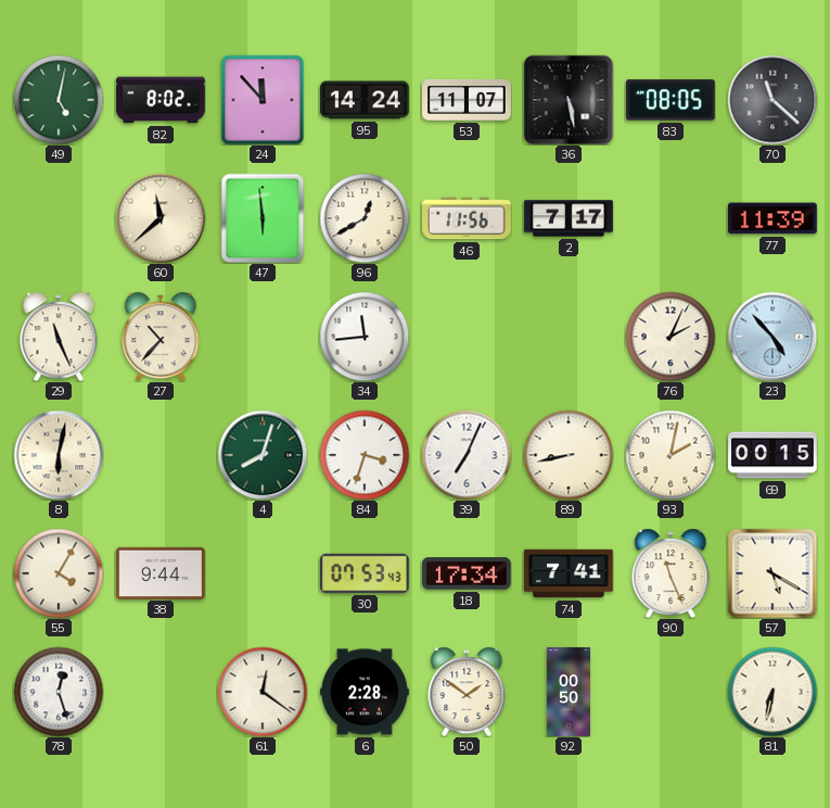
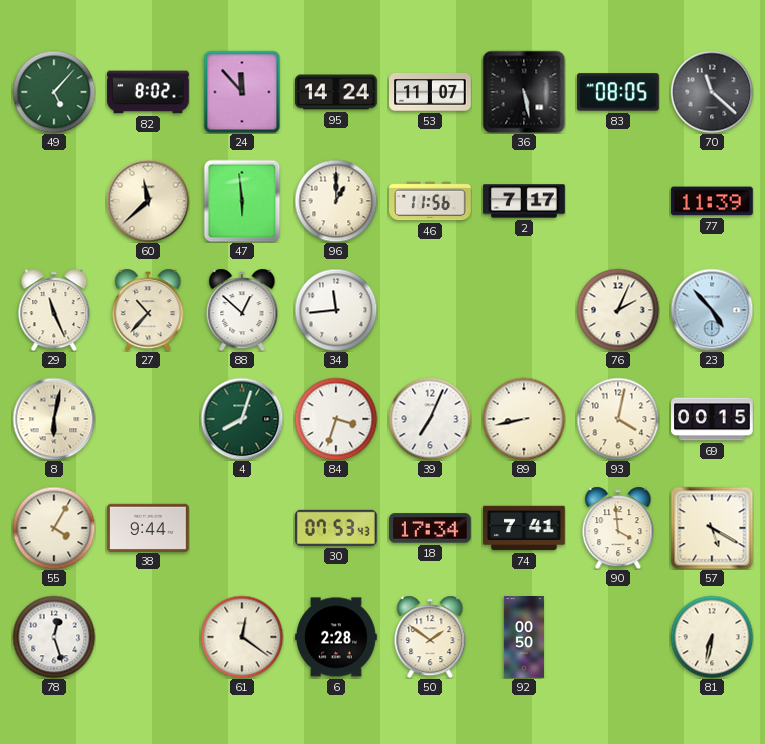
49: 5:02 -> 5:07 (54, 92)
96: 12:40 -> 1:00 (336, 201)
88: none -> 12:52 (242, 310)
93: 2:02 -> 4:02 (618, 419)
90: 11:26 -> 3:59 (618, 528)
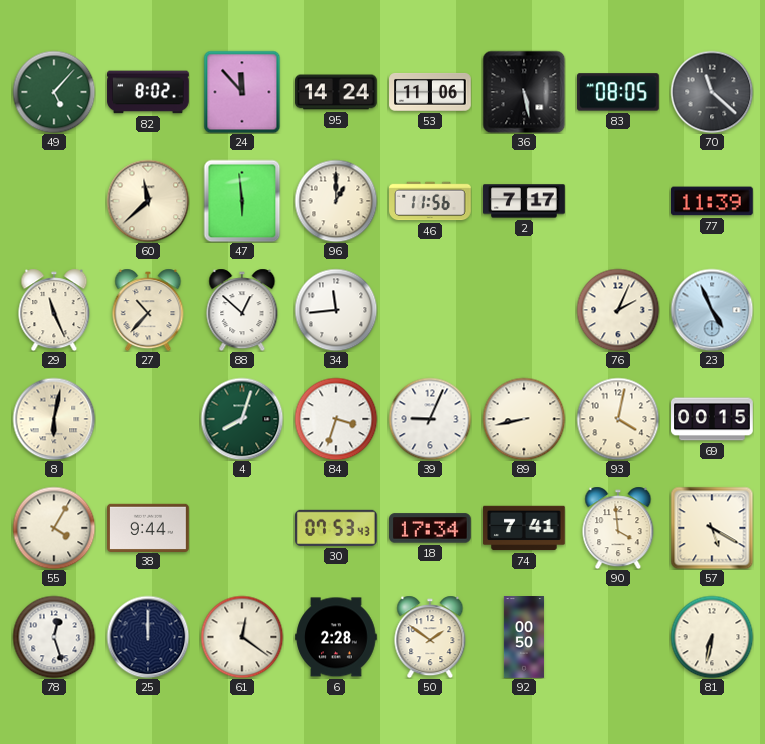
53: 11:07 -> 11:06 (430, 92)
23: 4:53 -> 4:56 (712, 310)
39: 7:04 -> 9:04 (430, 419)
25: none -> 12:00 (148, 637)
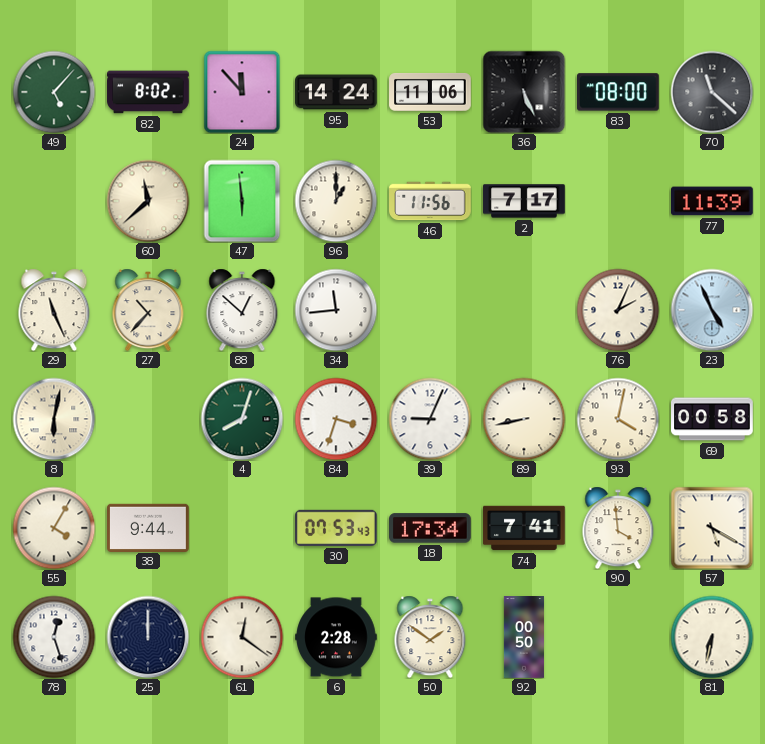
36: 5:28 -> 5:26 (524, 92)
83: 08:05 -> 08:00 (619, 92)
69: 00:15 -> 00:58 (712, 419)
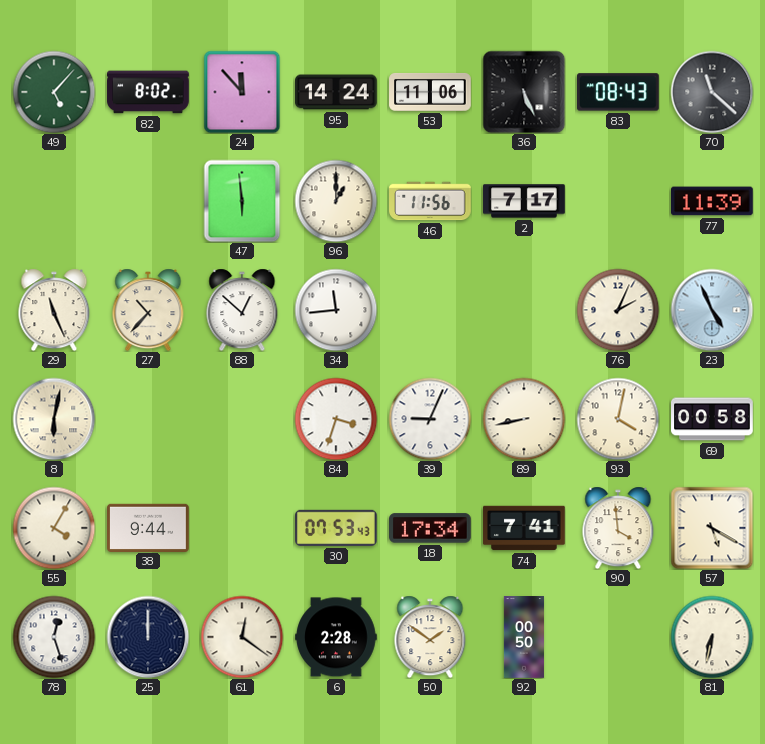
83: 08:00 -> 08:43 (619, 92)
60: 11:38 -> none (148, 201)
4: 8:03 -> none (242, 419)
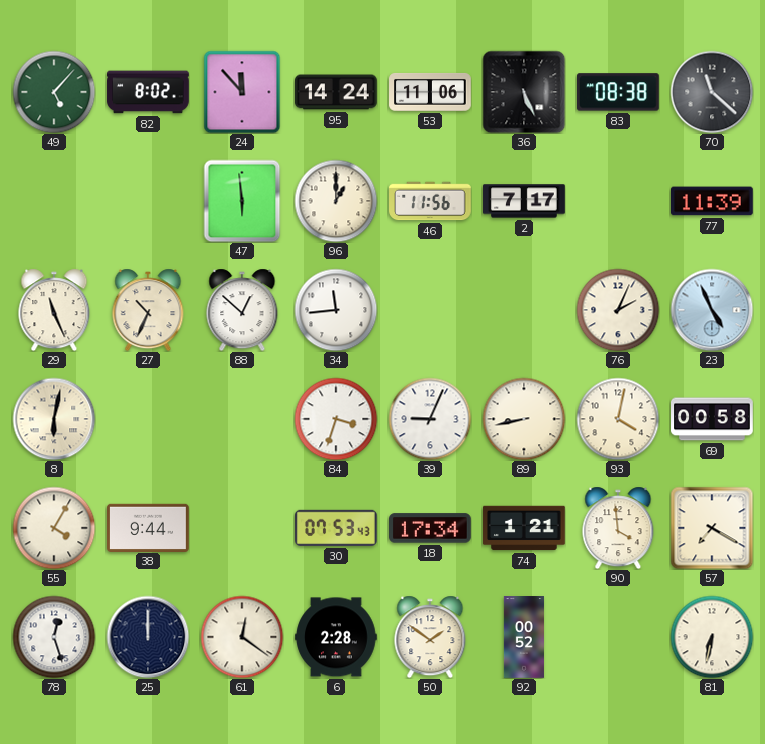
83: 08:43 -> 08:38 (619, 92)
27: 10:37 -> 10:34 (148, 310)
74: 7:41 -> 1:21 (524, 528)
57: 5:20 -> 7:20 (712, 528)
92: 00:50 -> 00:52 (524, 637)
